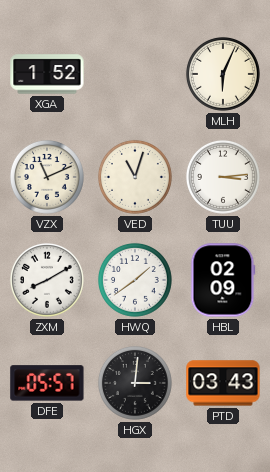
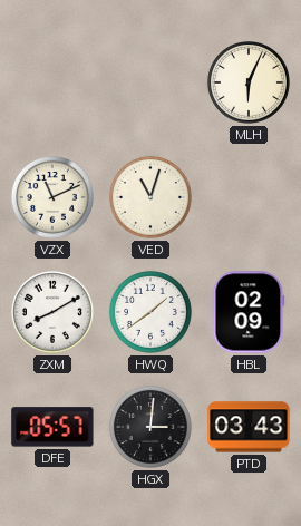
XGA: 1:52 -> none (47, 74)
TUU: 3:14 -> none (223, 177)
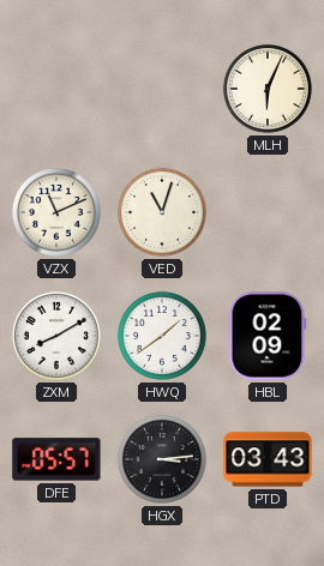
HGX: 3:01 -> 3:14 (162, 459)
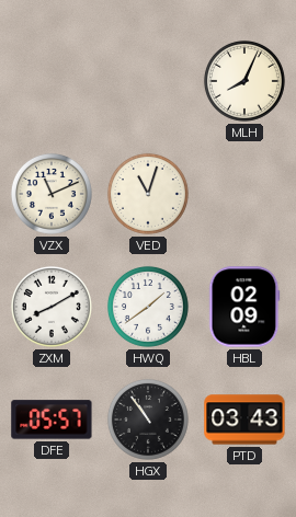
MLH: 6:04 -> 8:04 (244, 81)
HGX: 3:14 -> 10:54 (148, 420)
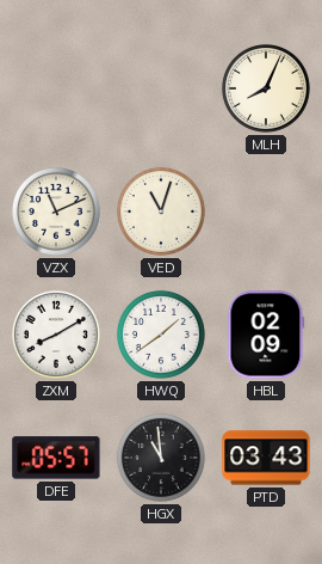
HGX: 10:54 -> 10:59 (161, 458)
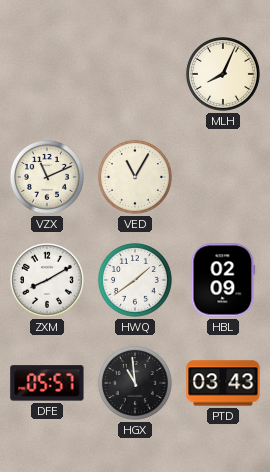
VED: 11:03 -> 11:05 (135, 177)
